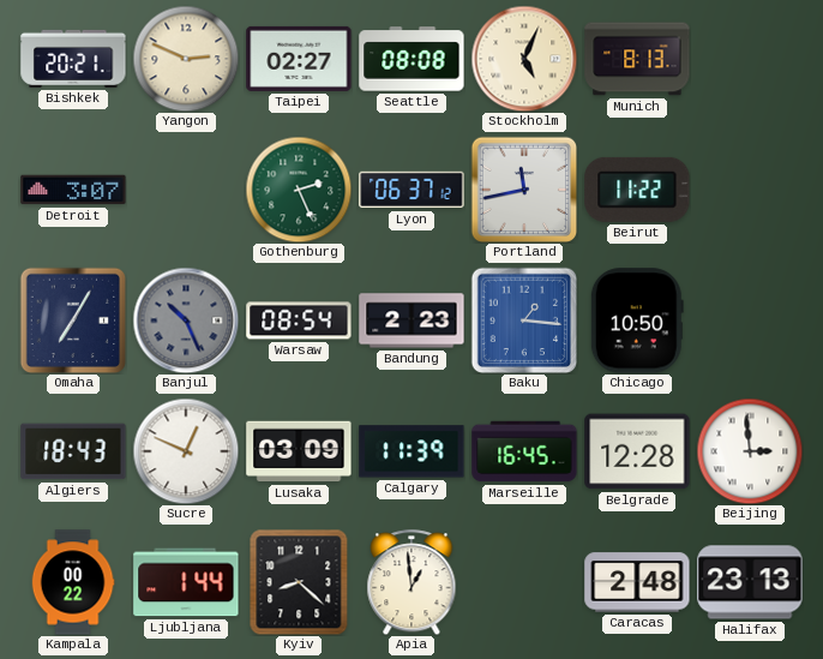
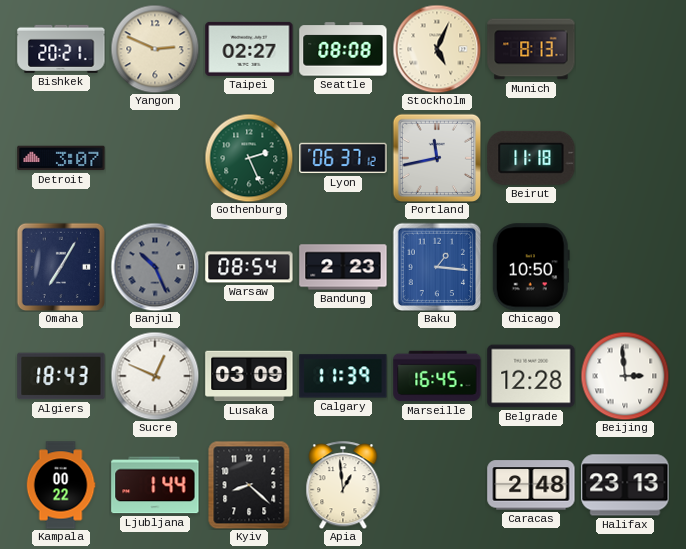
Beirut: 11:22 -> 11:18 (531, 158)
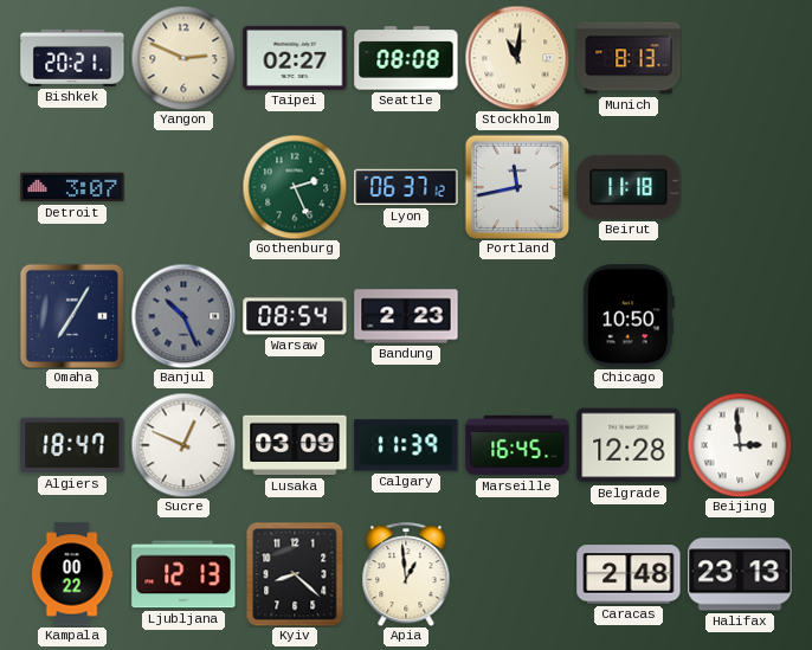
Stockholm: 5:04 -> 11:01 (517, 58)
Baku: 1:16 -> none (437, 267)
Algiers: 18:43 -> 18:47 (72, 445)
Ljubljana: 1:44 -> 12:13 (183, 574)
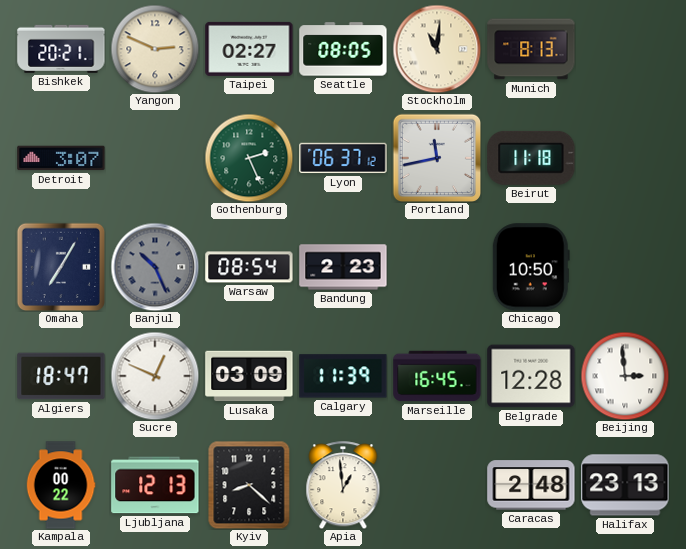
Seattle: 08:08 -> 08:05 (343, 49)
